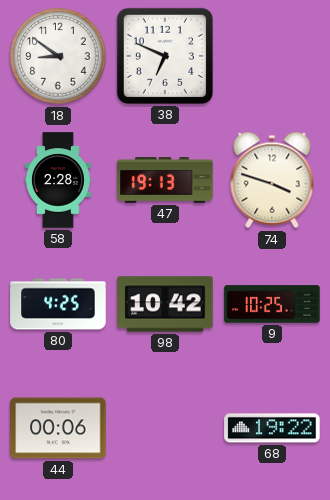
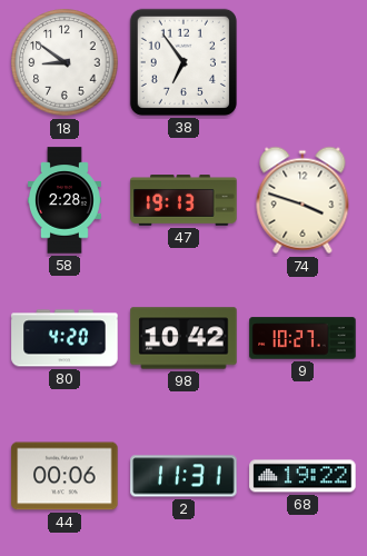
38: 6:49 -> 6:54 (183, 62)
80: 4:25 -> 4:20 (65, 338)
9: 10:25 -> 10:27 (302, 338)
2: none -> 11:31 (183, 476)
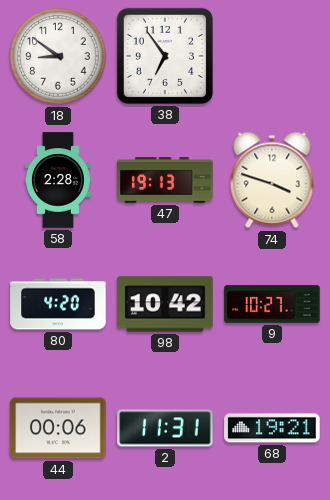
68: 19:22 -> 19:21 (272, 428)
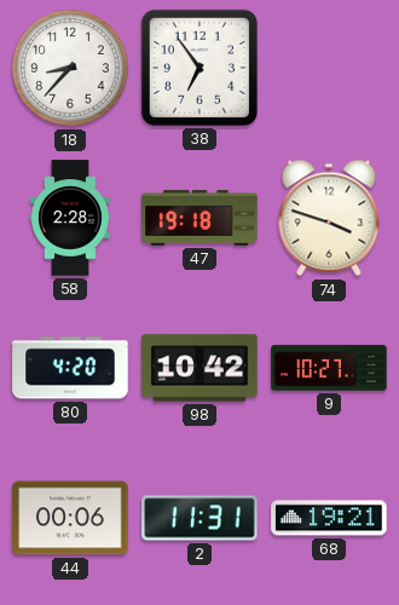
18: 8:51 -> 8:37 (70, 68)
47: 19:13 -> 19:18 (199, 218)
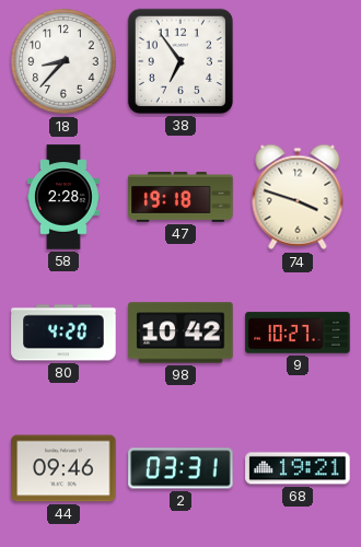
44: 00:06 -> 09:46 (63, 468)
2: 11:31 -> 03:31 (180, 468)
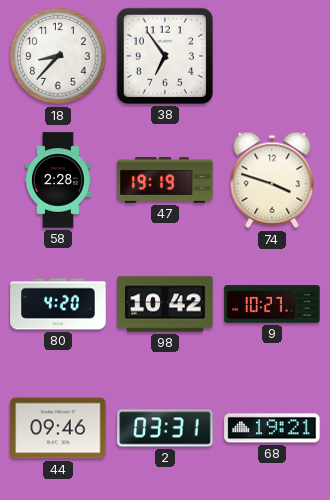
47: 19:18 -> 19:19 (165, 180)
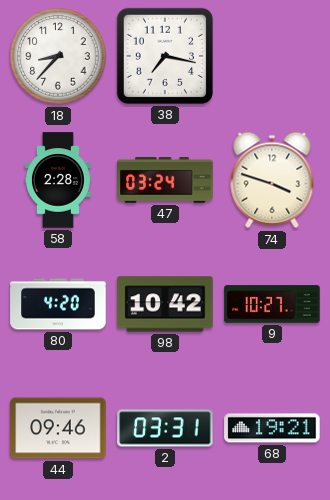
38: 6:54 -> 7:17 (165, 56)
47: 19:19 -> 03:24 (165, 180)
